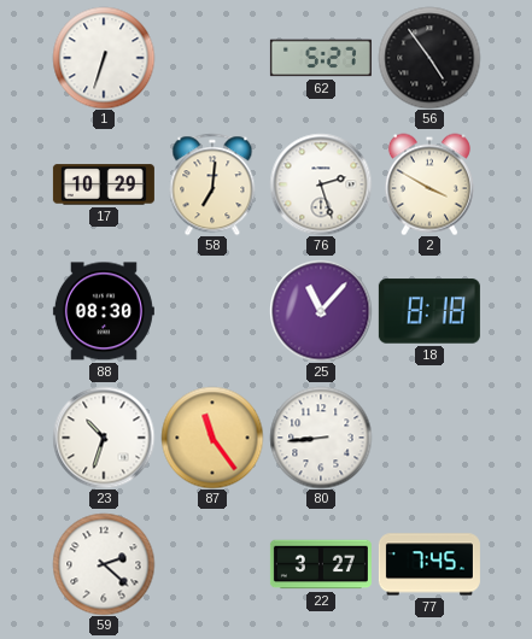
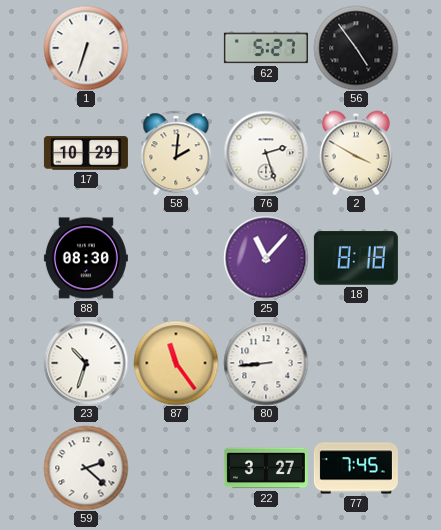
58: 7:01 -> 2:01 (176, 153)
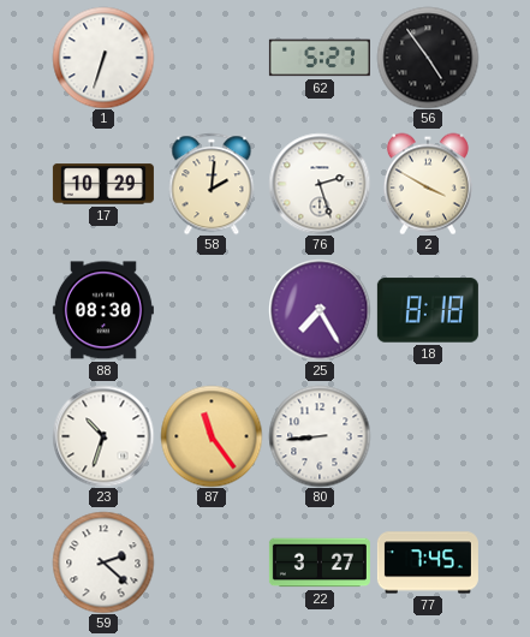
25: 11:07 -> 7:25 (320, 310)
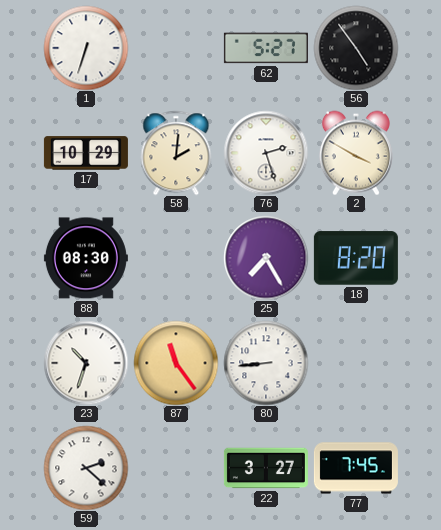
18: 8:18 -> 8:20 (356, 258)
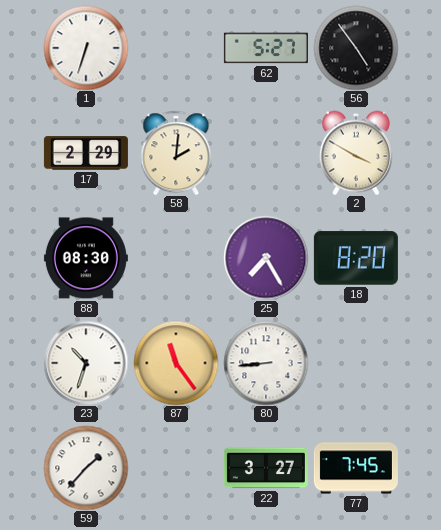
17: 10:29 -> 2:29 (86, 153)
76: 2:27 -> none (266, 153)
59: 2:22 -> 1:37 (86, 468)
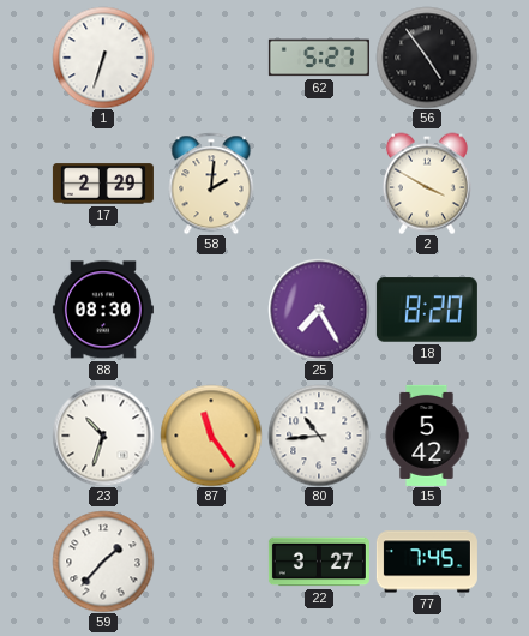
80: 8:44 -> 10:44 (319, 436)
15: none -> 5:42 (427, 436)
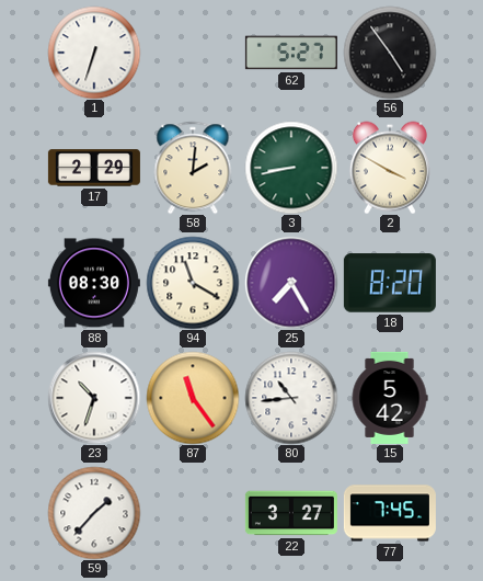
3: none -> 8:43 (291, 168)
94: none -> 11:20 (193, 283)
